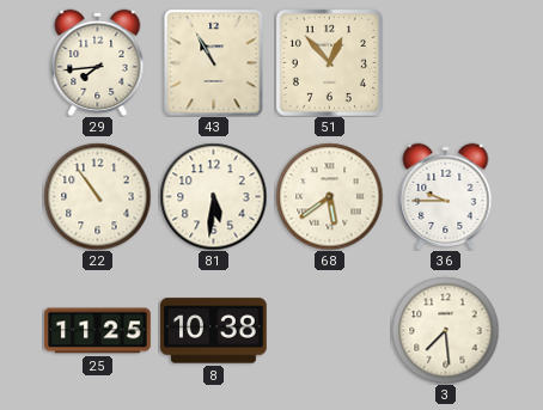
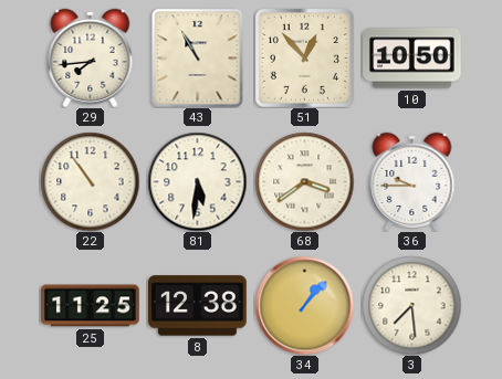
10: none -> 10:50 (412, 59)
68: 5:39 -> 3:39 (304, 181)
8: 10:38 -> 12:38 (198, 306)
34: none -> 1:07 (304, 305)
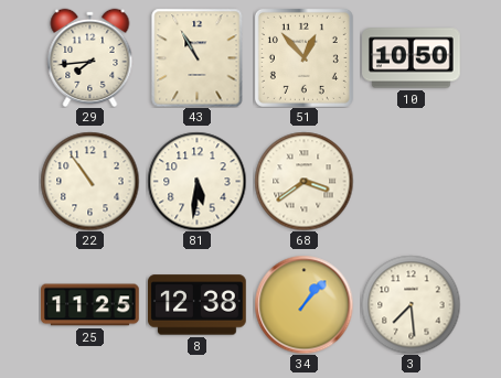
36: 9:45 -> none (412, 181)
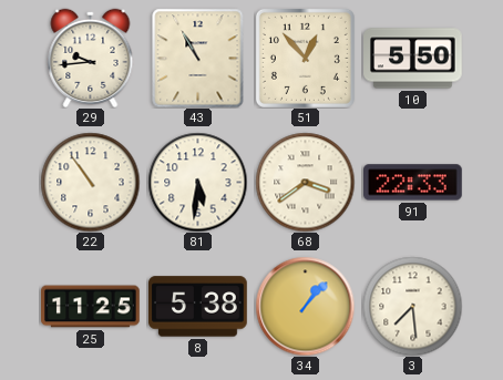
29: 7:44 -> 9:44 (91, 58)
10: 10:50 -> 5:50 (413, 59)
91: none -> 22:33 (413, 183)
8: 12:38 -> 5:38 (198, 307)
